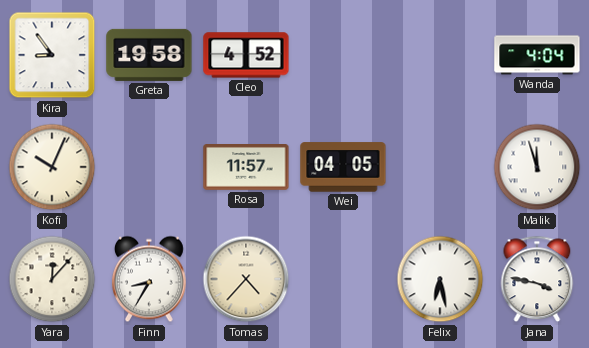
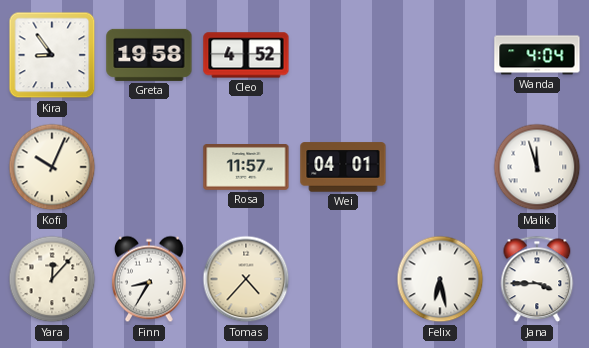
Wei: 04:05 -> 04:01 (343, 167)
Jana: 3:47 -> 3:45 (537, 279)
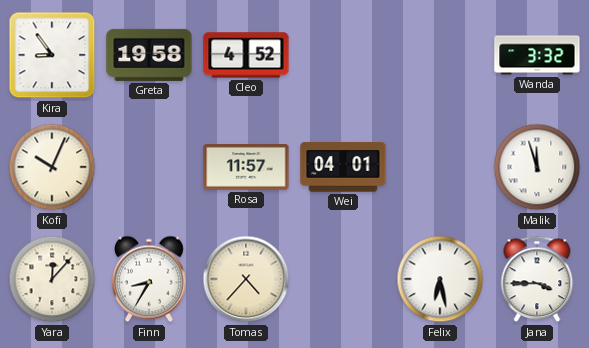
Wanda: 4:04 -> 3:32 (537, 55)
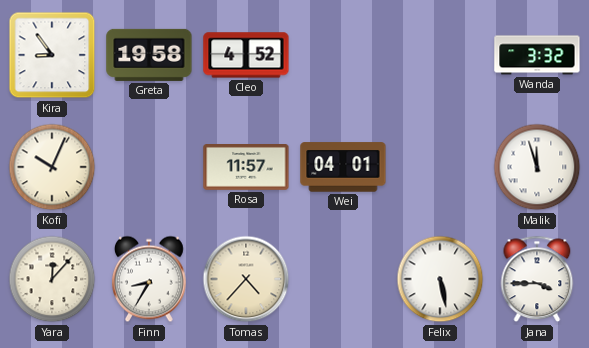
Felix: 6:28 -> 5:28 (440, 279)
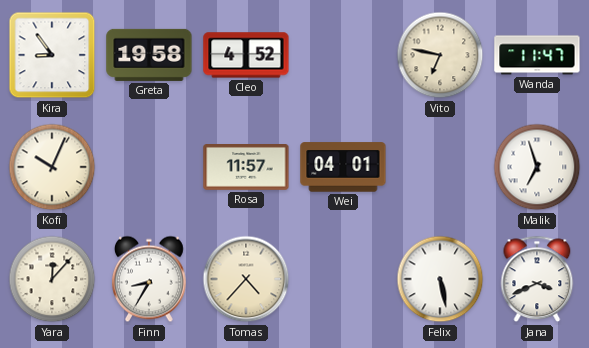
Vito: none -> 6:47 (440, 55)
Wanda: 3:32 -> 11:47 (537, 55)
Malik: 11:57 -> 6:57 (537, 167)
Jana: 3:45 -> 3:41 (537, 279)
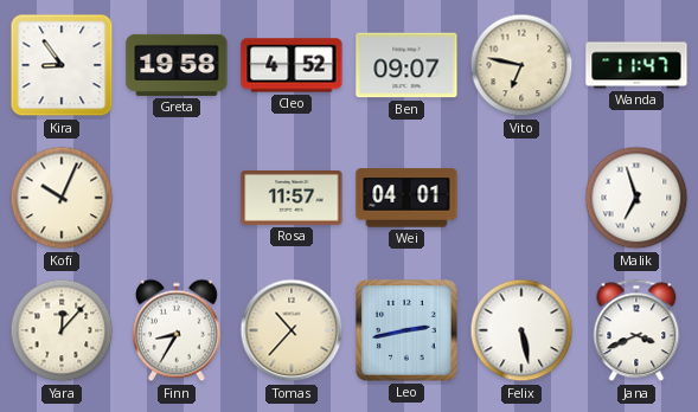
Ben: none -> 09:07 (406, 65)
Tomas: 4:37 -> 10:37 (292, 330)
Leo: none -> 2:43 (406, 330)
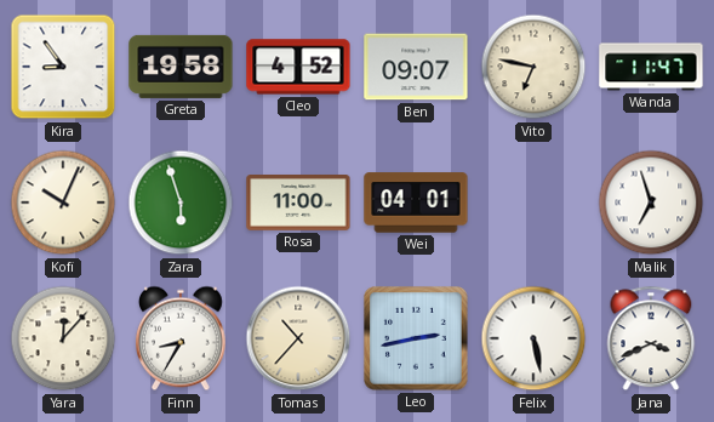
Zara: none -> 5:57 (181, 203)
Rosa: 11:57 -> 11:00 (298, 204)
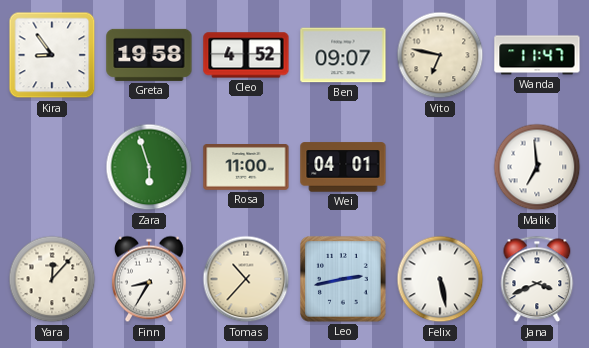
Kofi: 10:04 -> none (63, 203)
Malik: 6:57 -> 6:59 (537, 167)
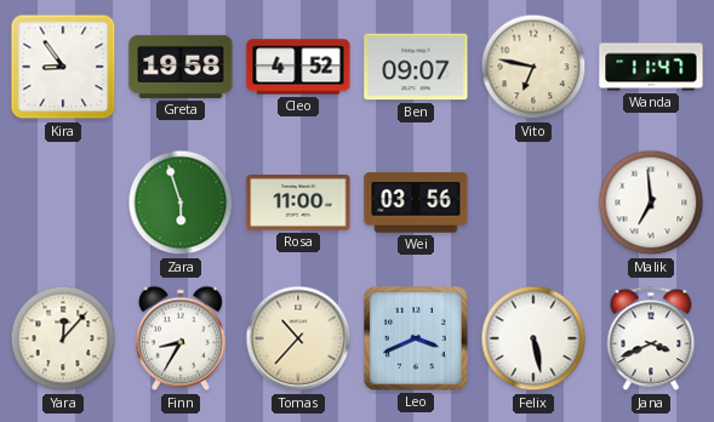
Wei: 04:01 -> 03:56 (416, 203)
Leo: 2:43 -> 3:41 (416, 338)
